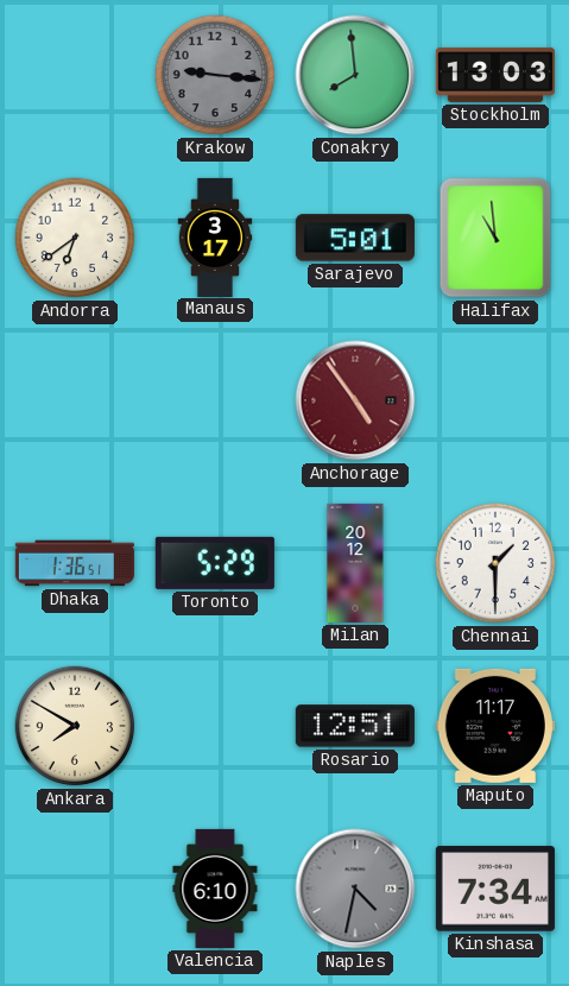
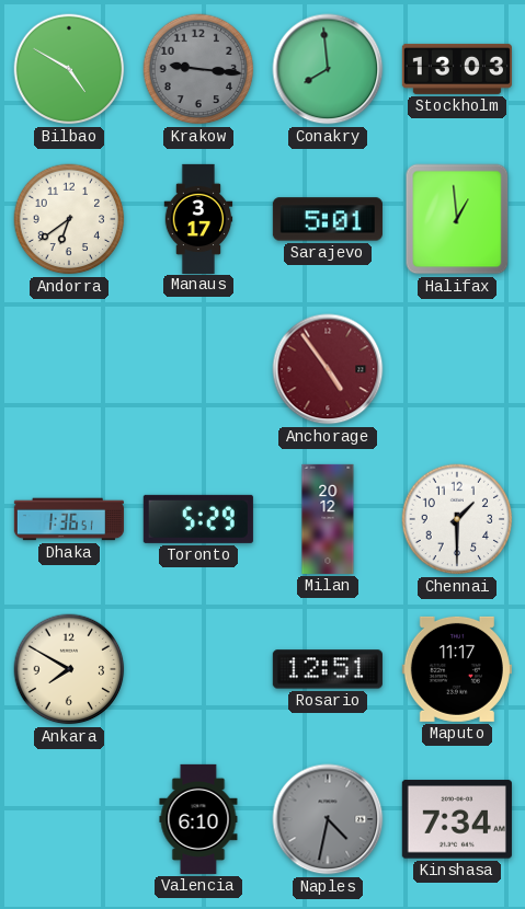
Bilbao: none -> 4:50 (69, 69)
Halifax: 10:59 -> 12:59 (457, 219)
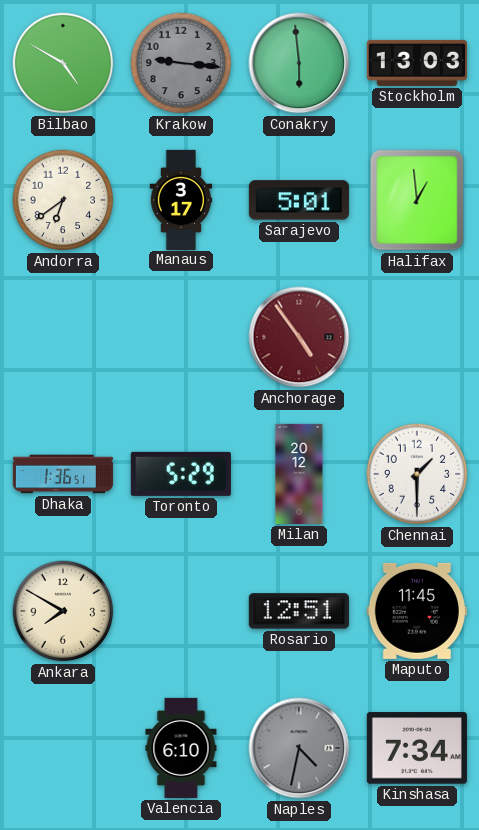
Conakry: 7:59 -> 5:59 (299, 63)
Maputo: 11:17 -> 11:45 (417, 611)
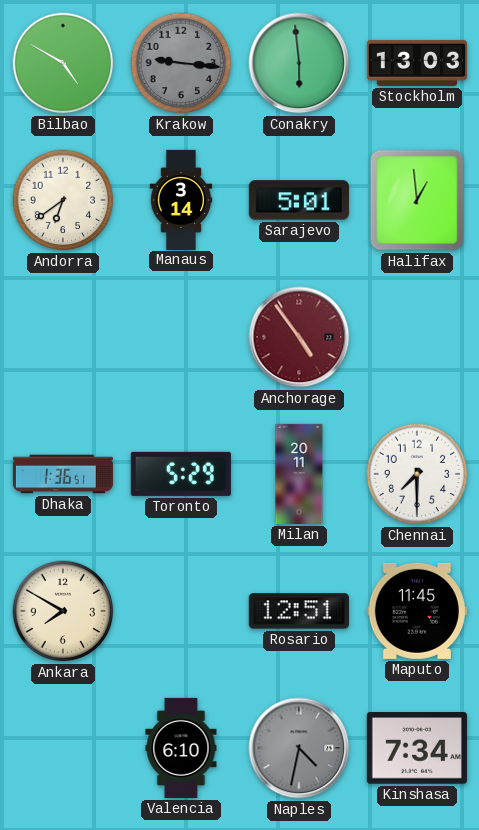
Manaus: 3:17 -> 3:14 (181, 199)
Milan: 20:12 -> 20:11 (299, 474)
Chennai: 1:30 -> 7:30 (417, 474)
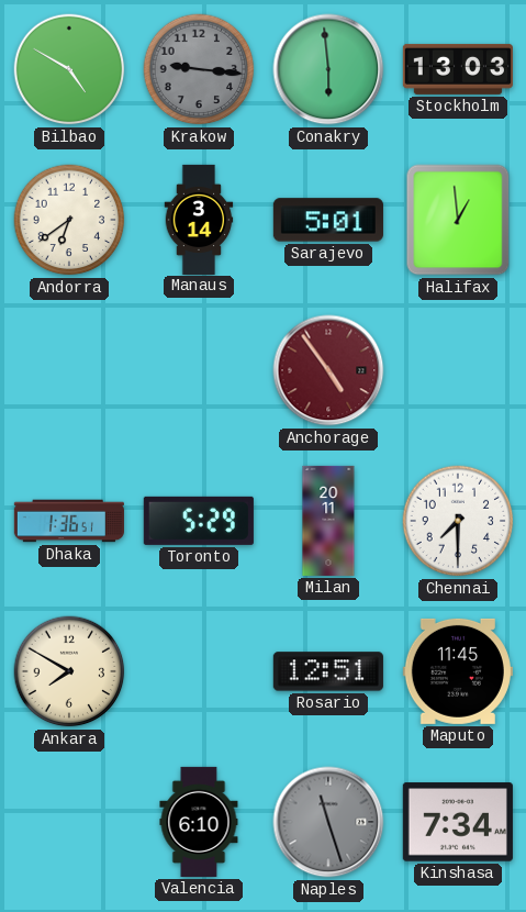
Naples: 4:32 -> 11:27 (328, 822)
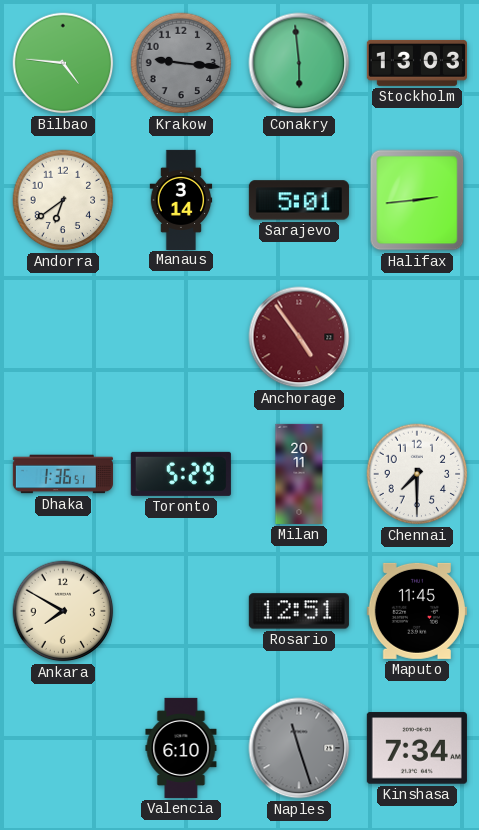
Bilbao: 4:50 -> 4:46 (63, 63)
Halifax: 12:59 -> 2:44 (417, 200)
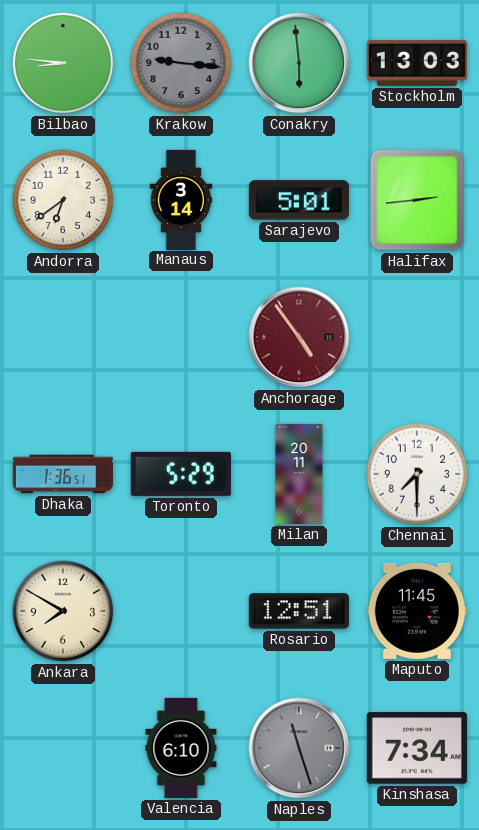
Bilbao: 4:46 -> 8:46 (63, 63)
